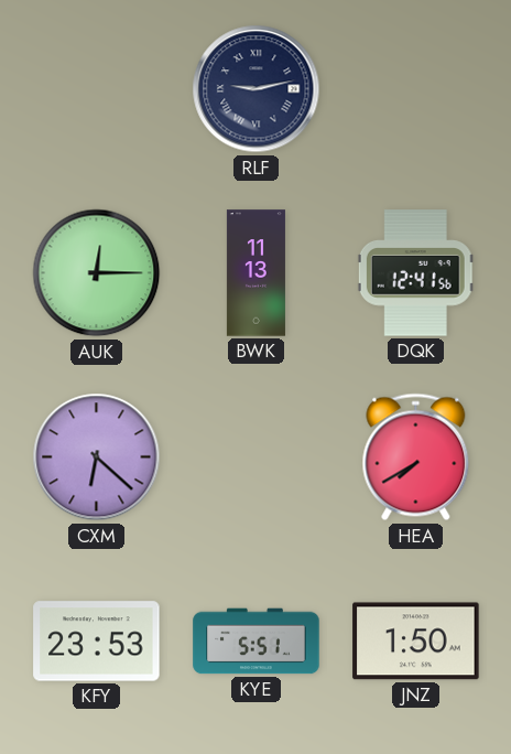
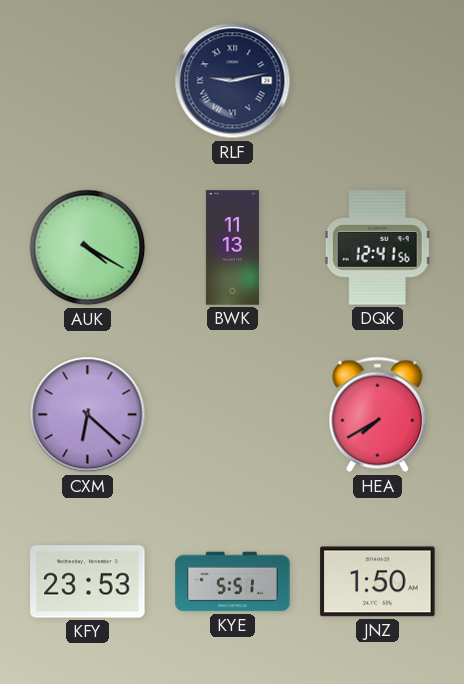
AUK: 12:15 -> 4:20 (88, 248)
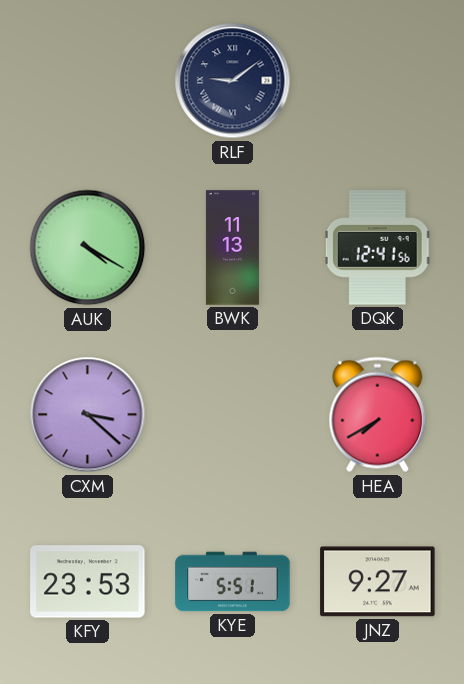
RLF: 9:13 -> 9:09 (233, 81)
CXM: 6:22 -> 3:22 (88, 415)
JNZ: 1:50 -> 9:27 (378, 582)
